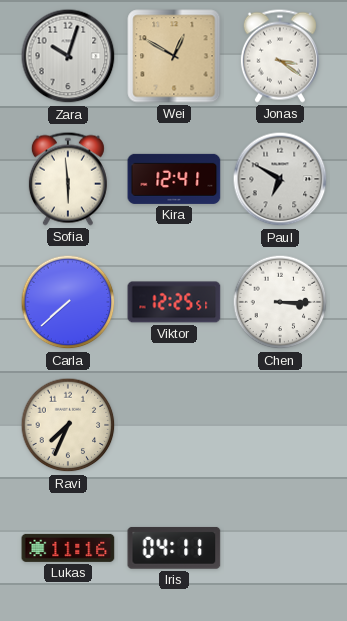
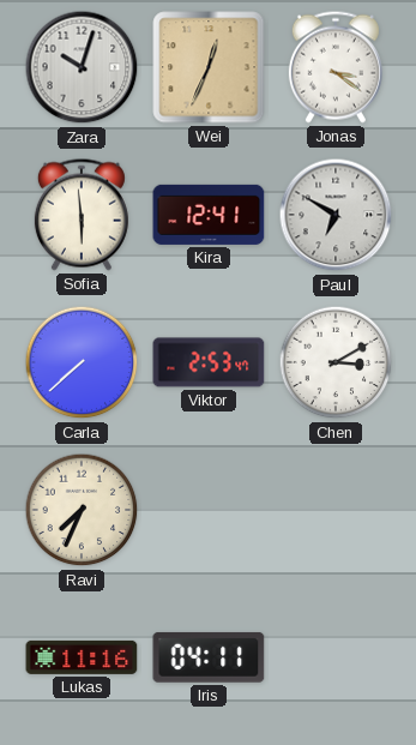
Wei: 12:50 -> 12:34 (209, 67)
Viktor: 12:25 -> 2:53 (209, 362)
Chen: 3:15 -> 3:10 (336, 362)
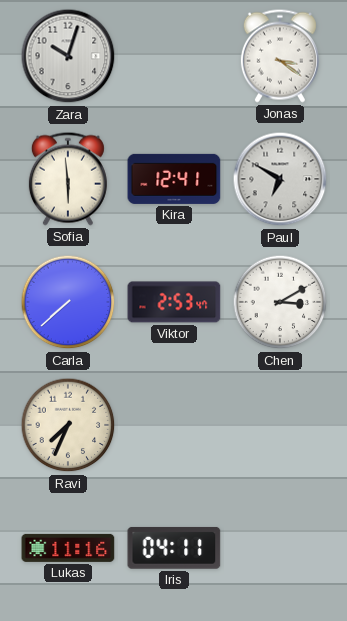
Wei: 12:34 -> none (209, 67)
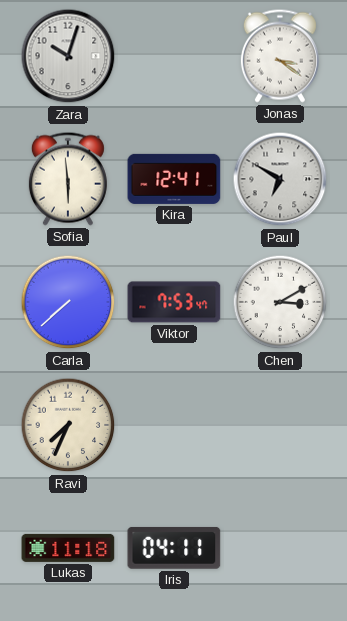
Viktor: 2:53 -> 7:53 (174, 302)
Lukas: 11:16 -> 11:18 (68, 548)
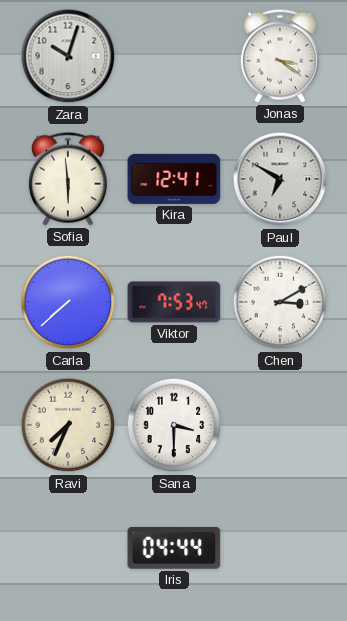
Sana: none -> 3:30 (174, 425)
Lukas: 11:18 -> none (68, 548)
Iris: 04:11 -> 04:44 (174, 548)
